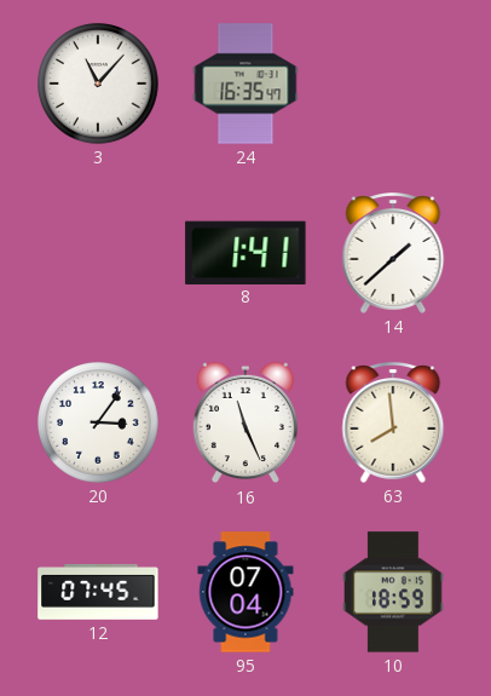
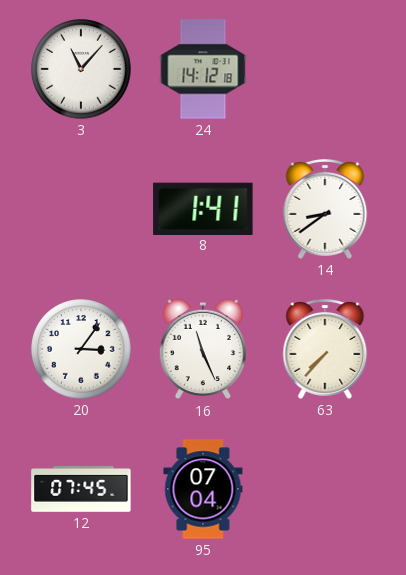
24: 16:35 -> 14:12 (203, 69)
14: 1:38 -> 8:39 (325, 210)
63: 7:59 -> 7:37 (325, 350)
10: 18:59 -> none (394, 592)
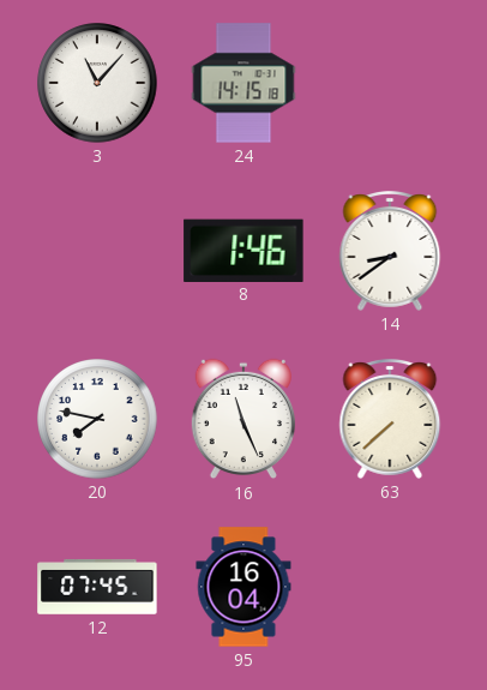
24: 14:12 -> 14:15 (243, 83)
8: 1:41 -> 1:46 (243, 250)
20: 3:06 -> 7:47 (97, 419)
63: 7:37 -> 7:38 (390, 420)
95: 07:04 -> 16:04 (243, 587)
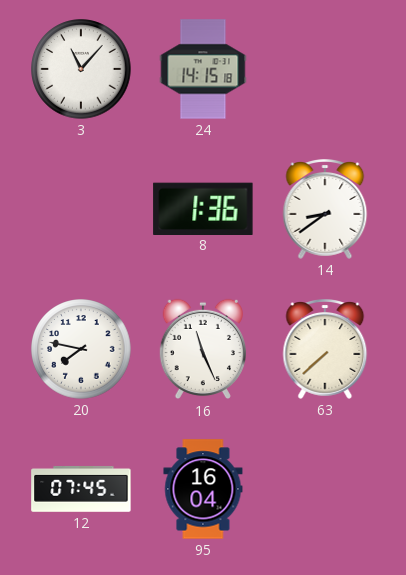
8: 1:46 -> 1:36 (203, 208)
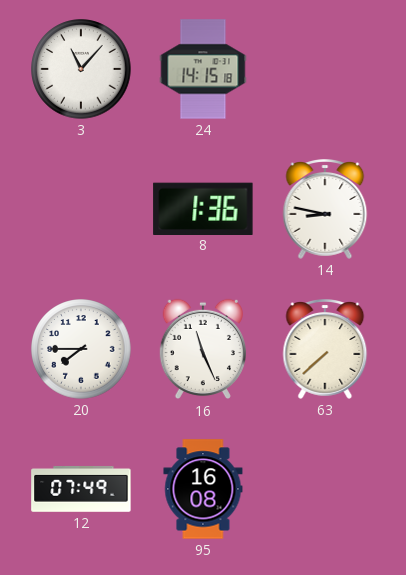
14: 8:39 -> 8:47 (325, 210)
20: 7:47 -> 7:45 (81, 349)
12: 07:45 -> 07:49 (81, 489)
95: 16:04 -> 16:08 (203, 489)
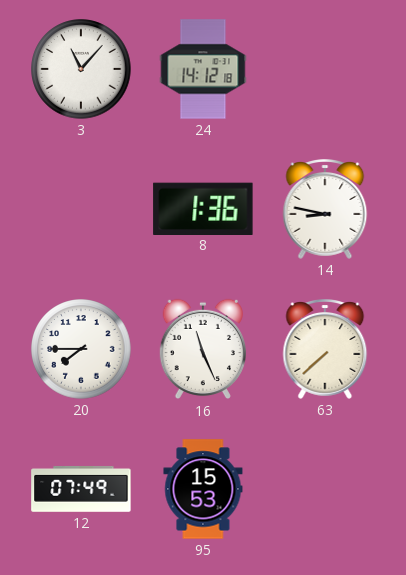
24: 14:15 -> 14:12 (203, 69)
95: 16:08 -> 15:53 (203, 489)
